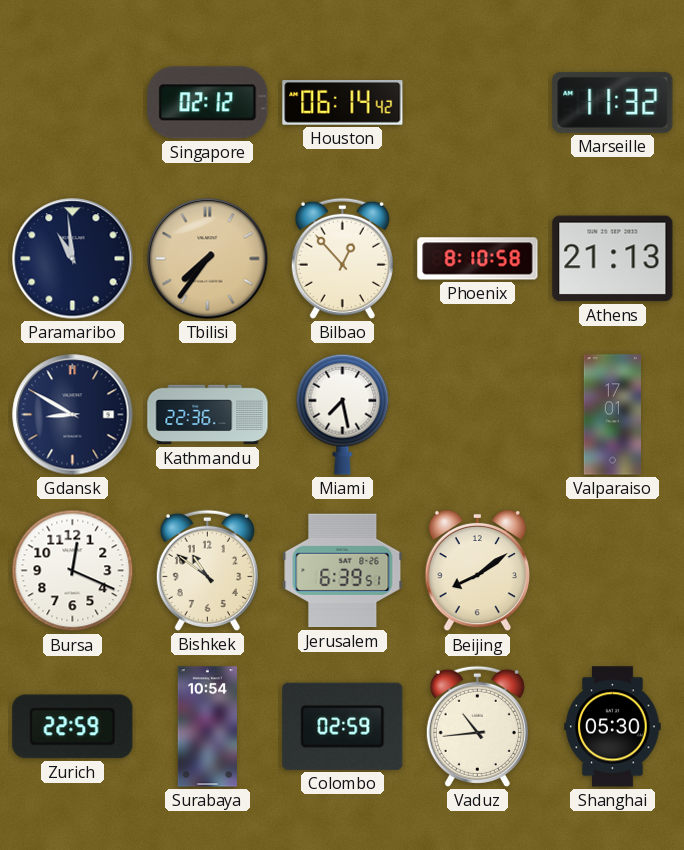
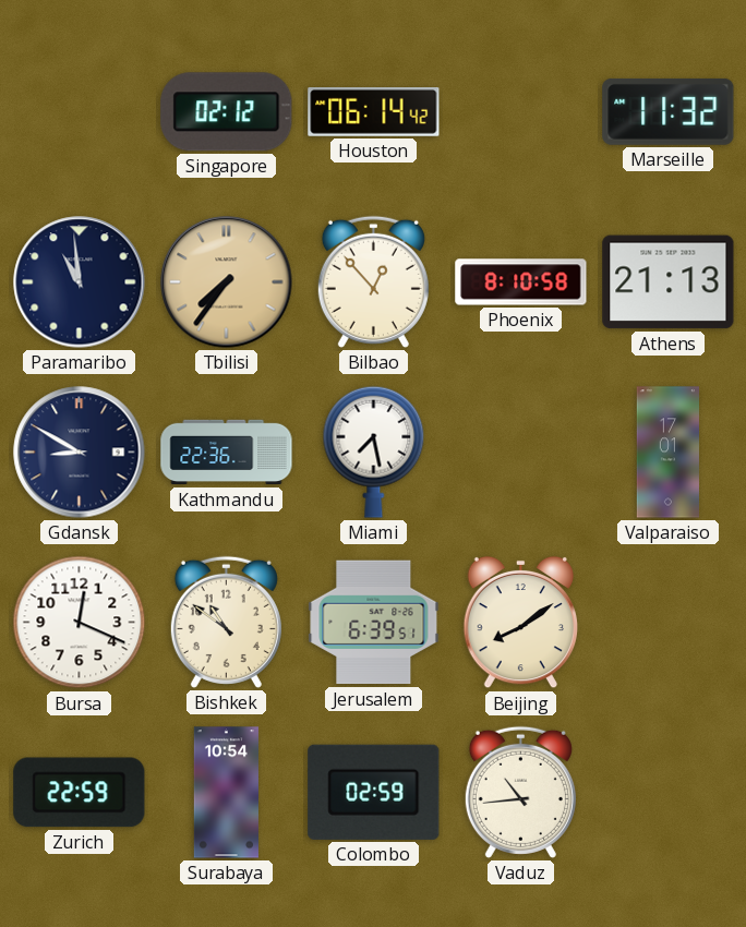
Shanghai: 05:30 -> none (613, 727)
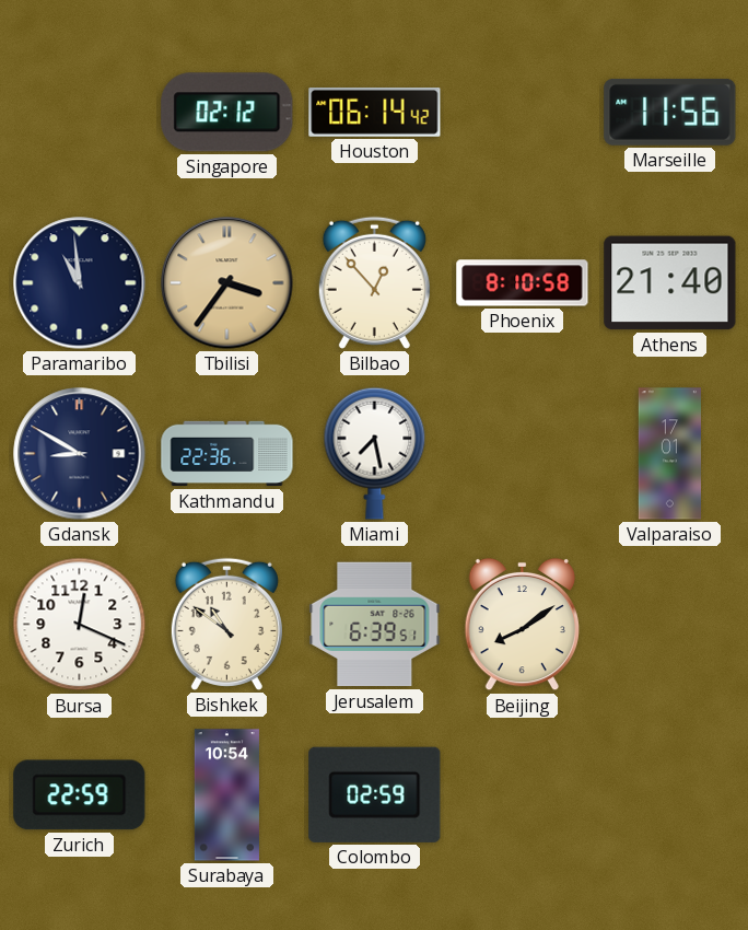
Marseille: 11:32 -> 11:56 (670, 112)
Tbilisi: 7:36 -> 3:36 (227, 283)
Athens: 21:13 -> 21:40 (670, 283)
Vaduz: 10:44 -> none (520, 792)
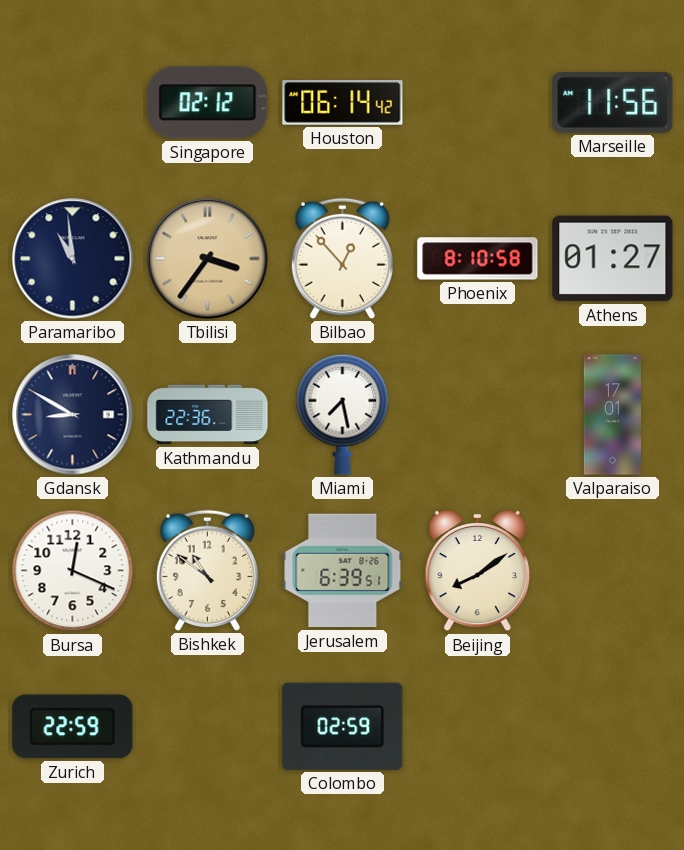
Athens: 21:40 -> 01:27 (613, 259)
Surabaya: 10:54 -> none (226, 795)
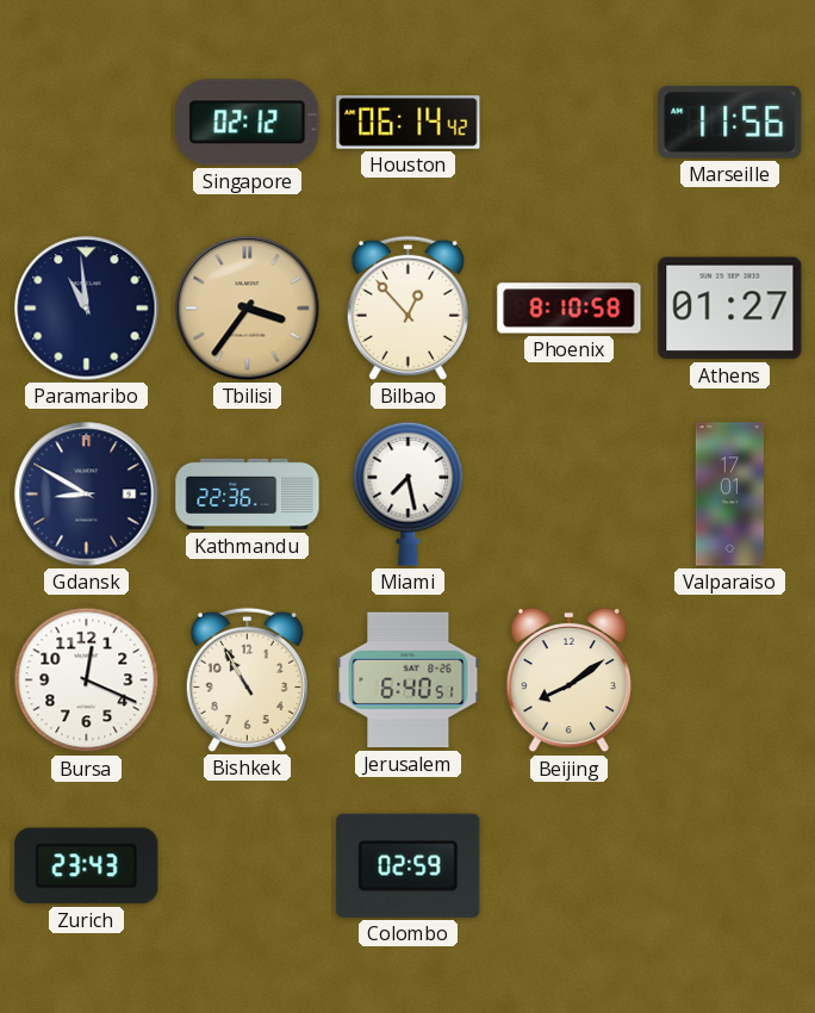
Bishkek: 10:51 -> 10:55 (247, 679)
Jerusalem: 6:39 -> 6:40 (409, 680)
Zurich: 22:59 -> 23:43 (87, 866)
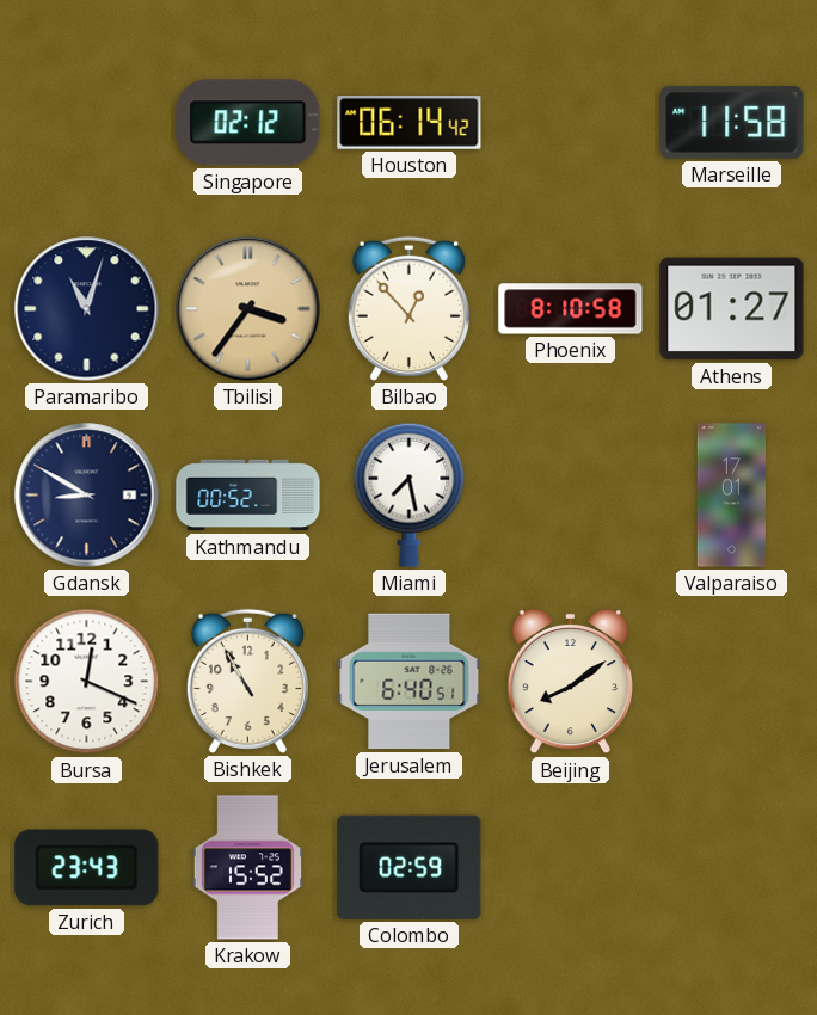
Marseille: 11:56 -> 11:58 (732, 122)
Paramaribo: 10:59 -> 11:03 (87, 309)
Kathmandu: 22:36 -> 00:52 (248, 496)
Krakow: none -> 15:52 (247, 868)
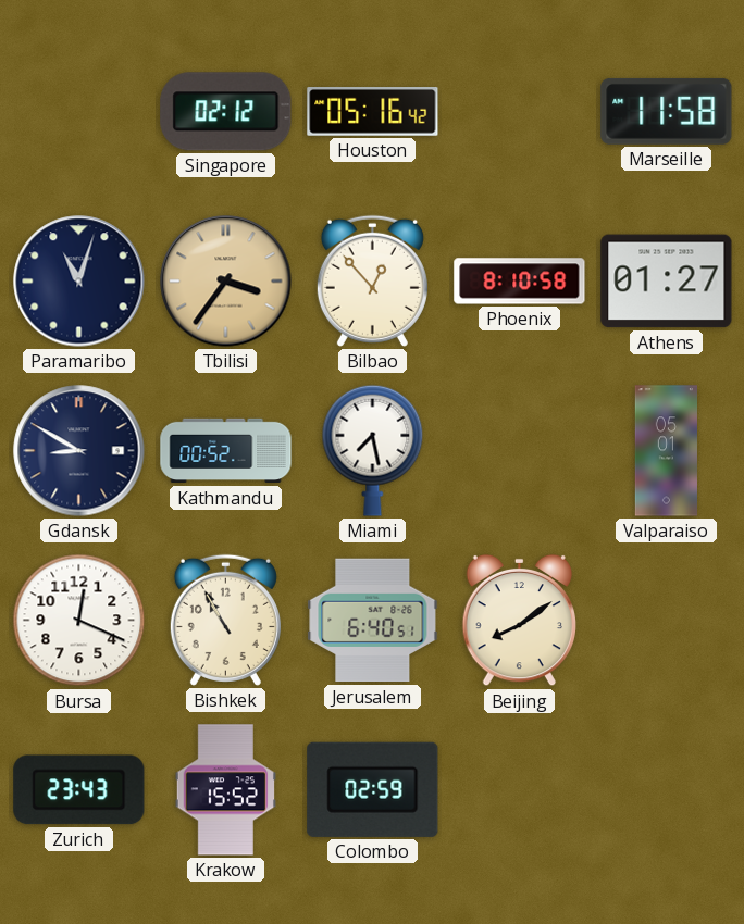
Houston: 06:14 -> 05:16 (373, 112)
Valparaiso: 17:01 -> 05:01 (666, 451)
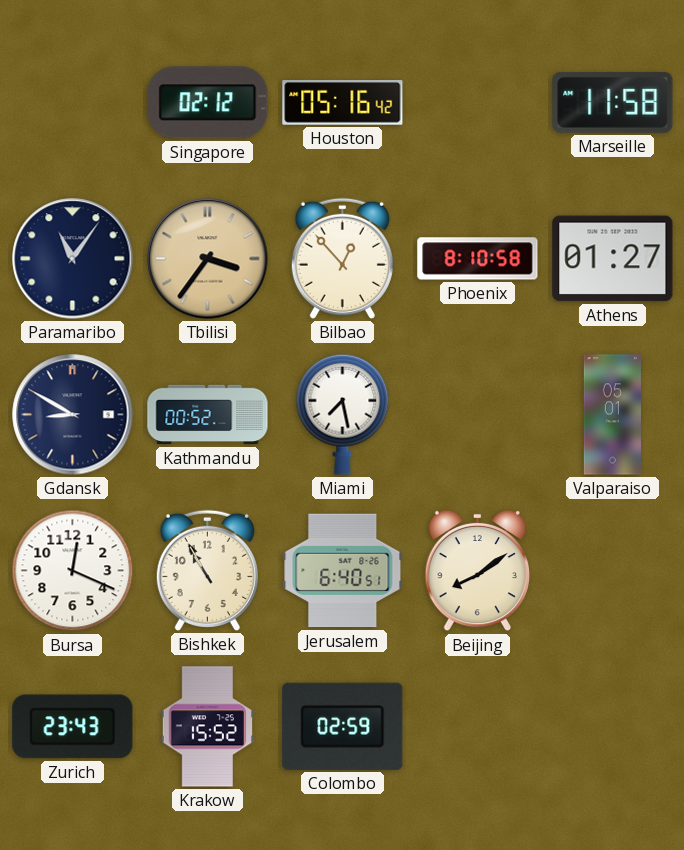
Paramaribo: 11:03 -> 11:06 (73, 259)
